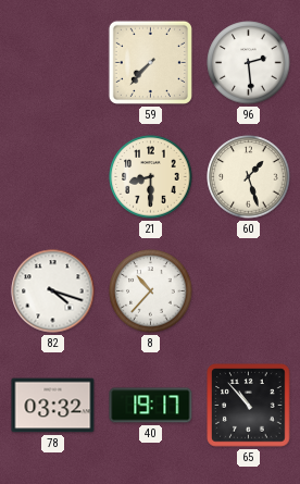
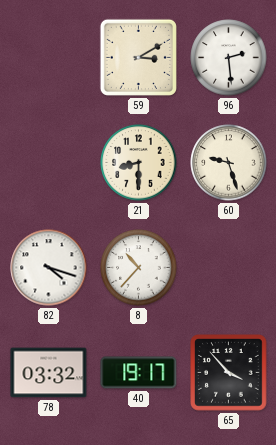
59: 7:37 -> 3:10 (138, 57)
60: 1:27 -> 9:27 (229, 163)
65: 10:53 -> 3:53 (229, 373)
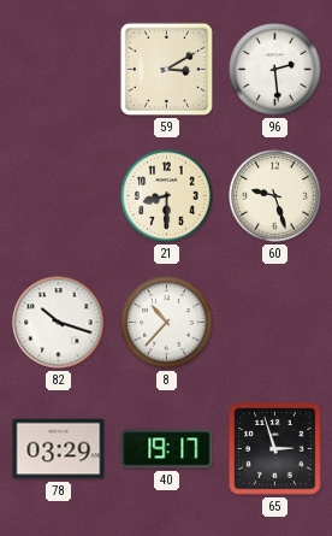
82: 4:18 -> 10:18 (59, 323)
78: 03:32 -> 03:29 (59, 449)
65: 3:53 -> 2:57 (275, 449)
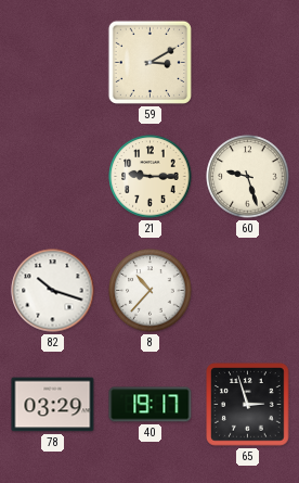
96: 2:29 -> none (275, 70)
21: 8:30 -> 9:15 (151, 177)
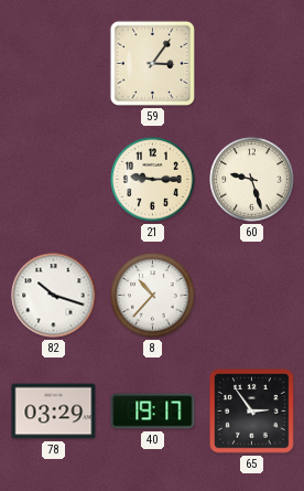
59: 3:10 -> 3:06 (152, 63)
65: 2:57 -> 2:54 (252, 412)
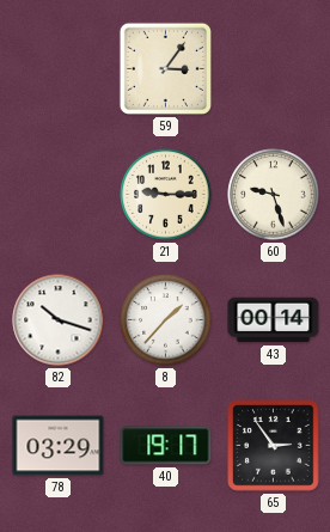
8: 10:37 -> 1:37 (166, 320)
43: none -> 00:14 (274, 320)
